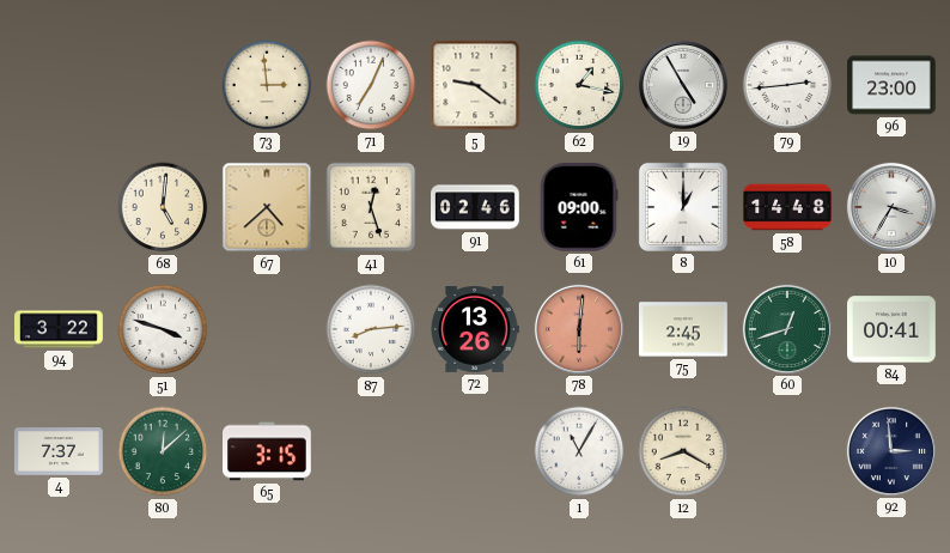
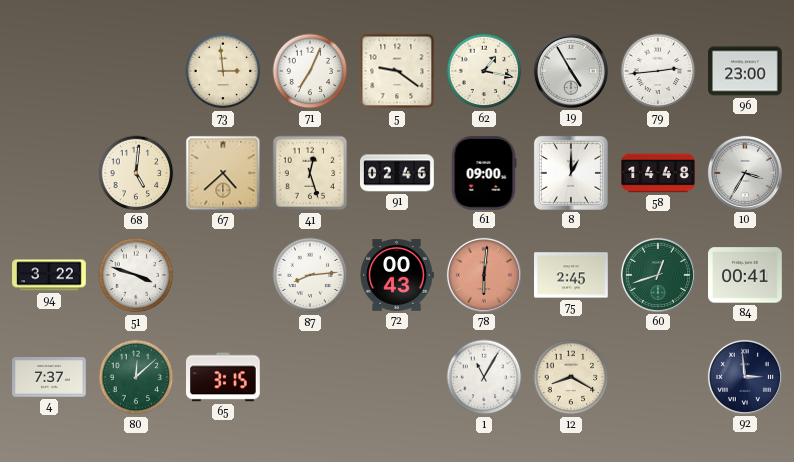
72: 13:26 -> 00:43 (397, 276)
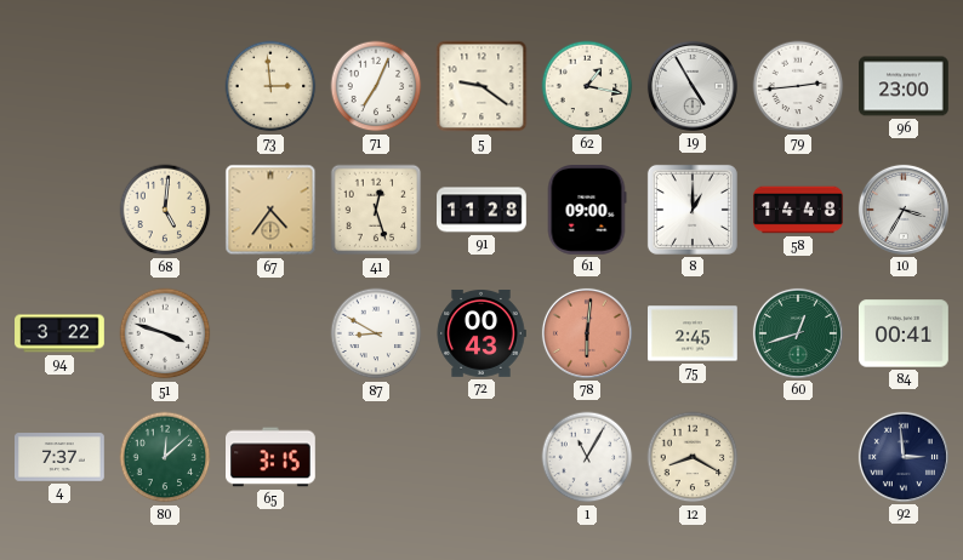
67: 4:38 -> 4:36 (270, 210)
91: 02:46 -> 11:28 (483, 210)
87: 8:14 -> 8:50 (376, 333)
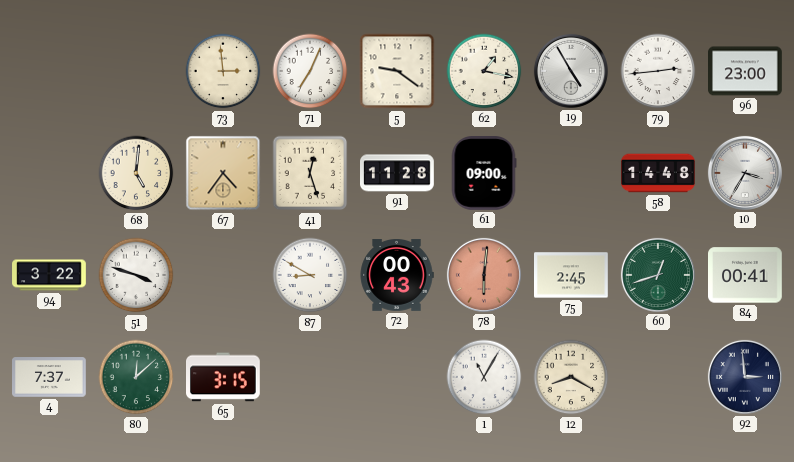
8: 1:00 -> none (693, 210)
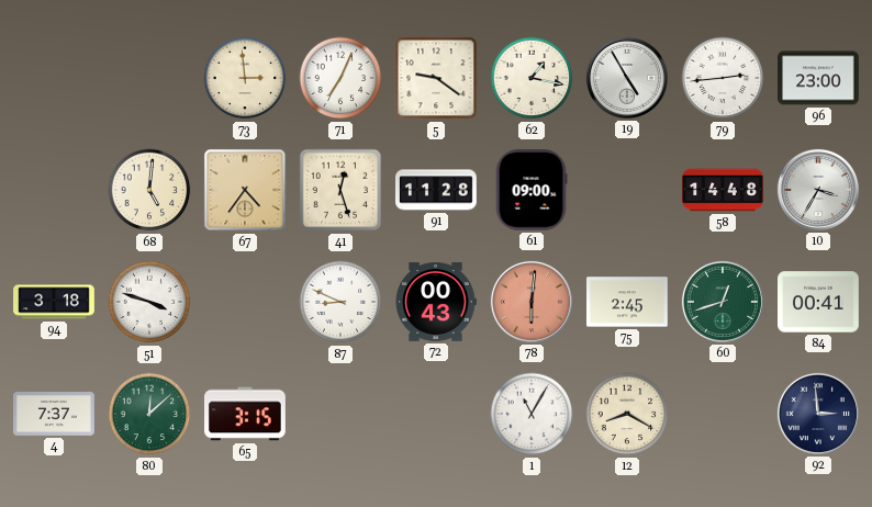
94: 3:22 -> 3:18 (54, 302)
87: 8:50 -> 8:49 (340, 302)
